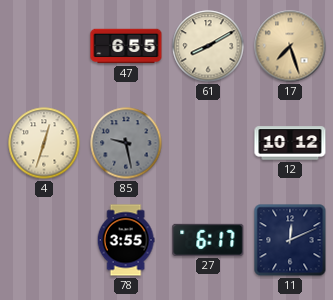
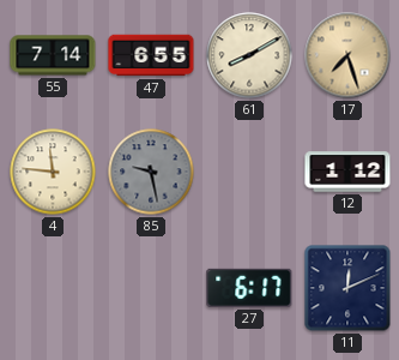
55: none -> 7:14 (53, 55)
4: 12:33 -> 11:46 (53, 172)
12: 10:12 -> 1:12 (347, 172)
78: 3:55 -> none (126, 240)
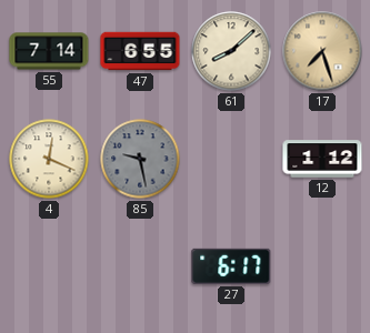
61: 8:10 -> 8:08 (231, 51)
4: 11:46 -> 12:19 (49, 159)
11: 12:11 -> none (347, 288)
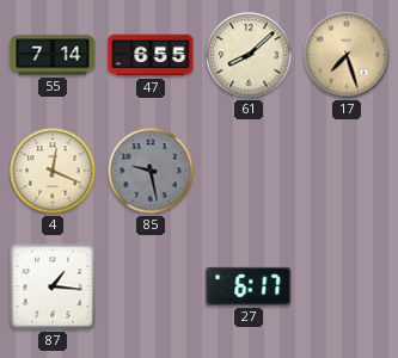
12: 1:12 -> none (322, 159)
87: none -> 1:16 (53, 286)
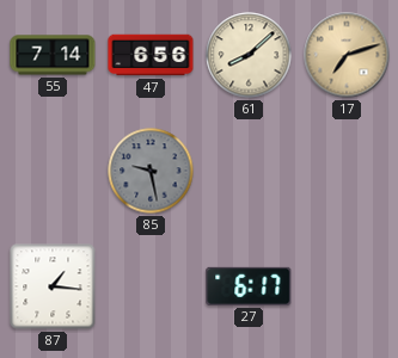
47: 6:55 -> 6:56 (151, 55)
17: 7:27 -> 7:12 (347, 55)
4: 12:19 -> none (53, 171)
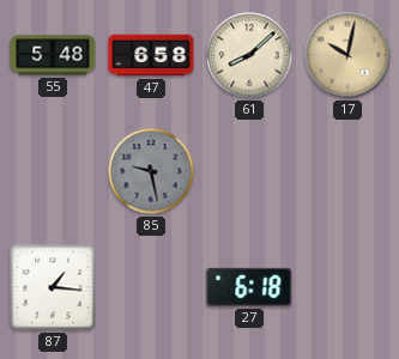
55: 7:14 -> 5:48 (53, 55)
47: 6:56 -> 6:58 (151, 55)
17: 7:12 -> 10:02 (347, 55)
27: 6:17 -> 6:18 (249, 287)
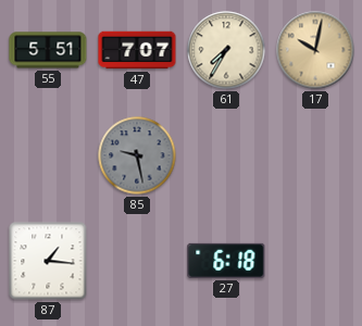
55: 5:48 -> 5:51 (48, 50)
47: 6:58 -> 7:07 (137, 50)
61: 8:08 -> 7:35 (226, 50)
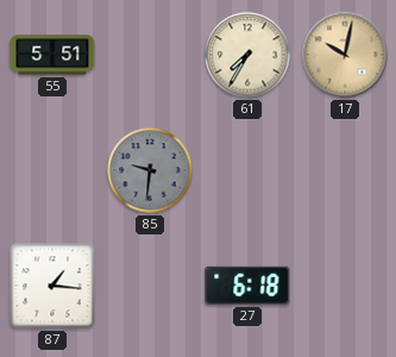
47: 7:07 -> none (137, 50)
85: 9:28 -> 9:31 (150, 170)
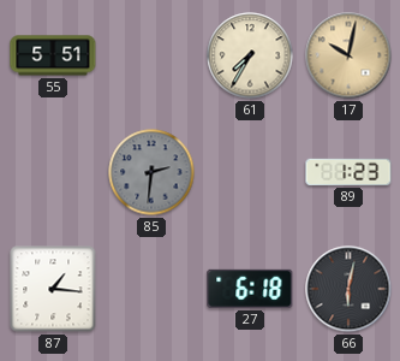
85: 9:31 -> 2:31 (151, 172)
89: none -> 1:23 (348, 172)
66: none -> 6:02 (348, 289)
